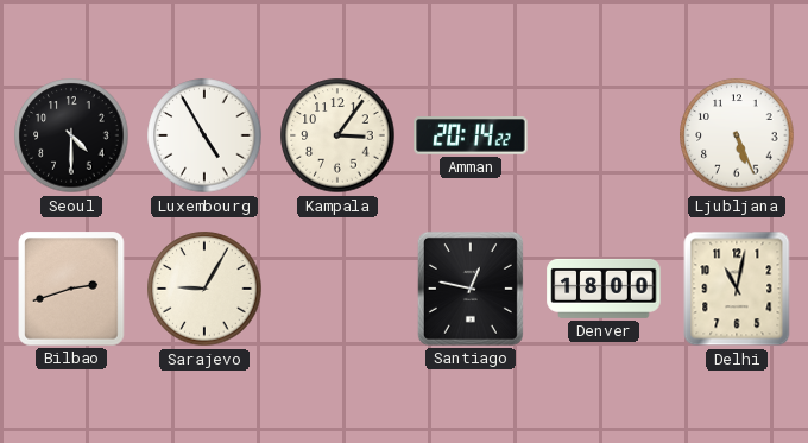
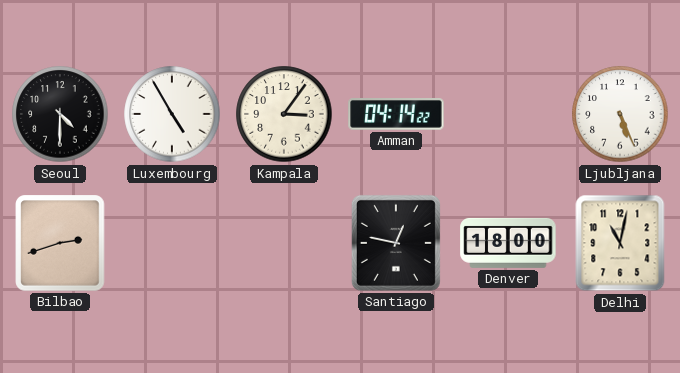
Amman: 20:14 -> 04:14 (396, 115)
Sarajevo: 9:05 -> none (204, 289)
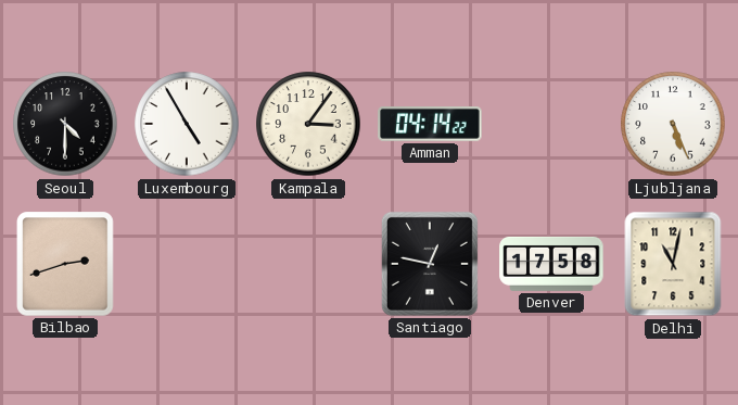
Denver: 18:00 -> 17:58 (551, 264)
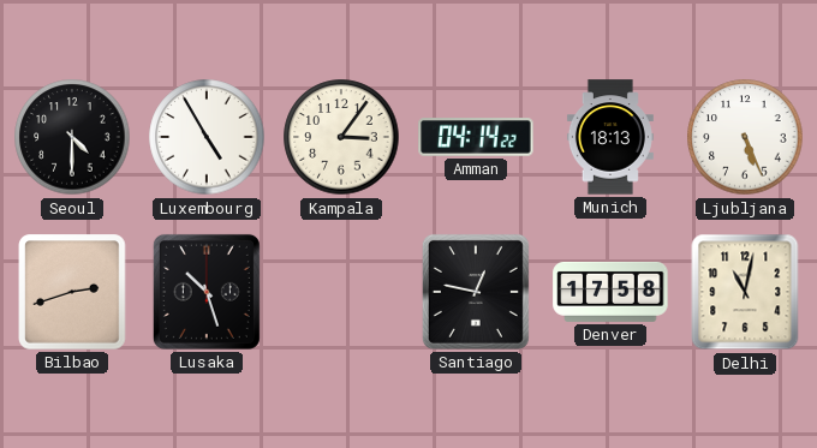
Munich: none -> 18:13 (610, 137)
Lusaka: none -> 10:27 (207, 292)
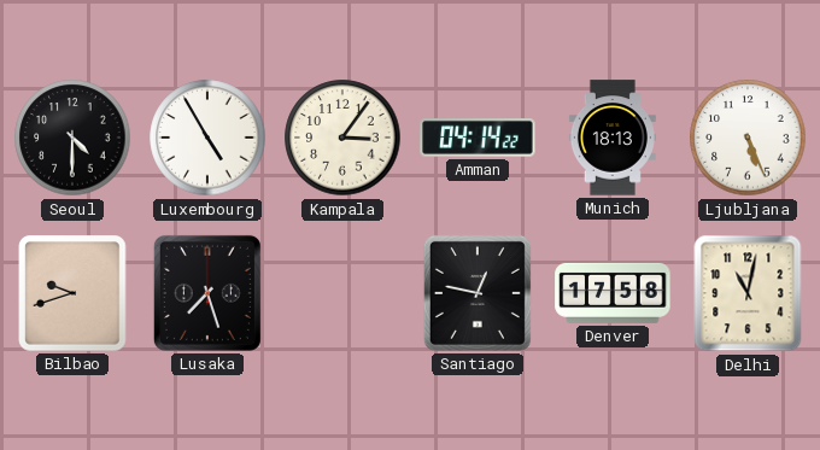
Bilbao: 2:42 -> 9:42 (72, 293)
Lusaka: 10:27 -> 7:27 (207, 293)
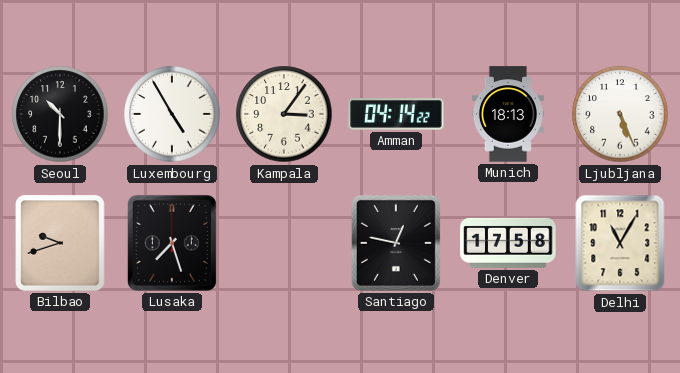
Seoul: 4:30 -> 10:30 (60, 114)
Delhi: 11:02 -> 11:05 (620, 243)
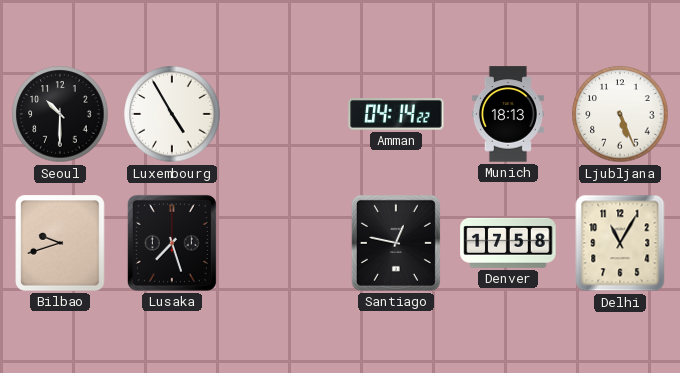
Kampala: 3:06 -> none (284, 114)
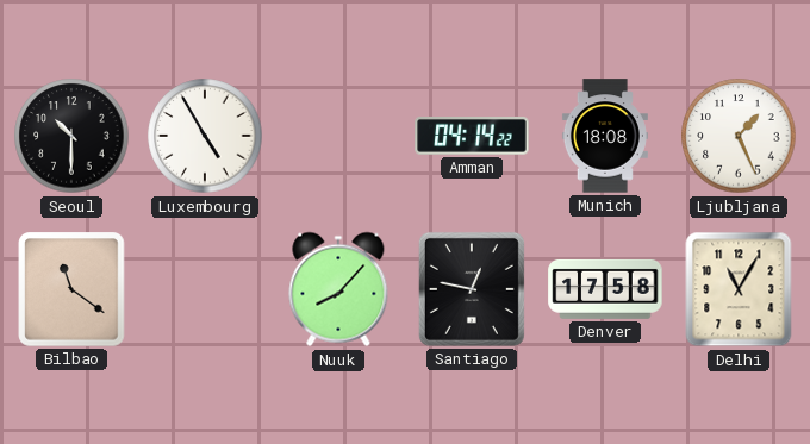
Munich: 18:13 -> 18:08 (605, 136)
Ljubljana: 5:26 -> 1:26 (739, 136)
Bilbao: 9:42 -> 11:21 (71, 289)
Lusaka: 7:27 -> none (172, 243)
Nuuk: none -> 8:07 (338, 289)
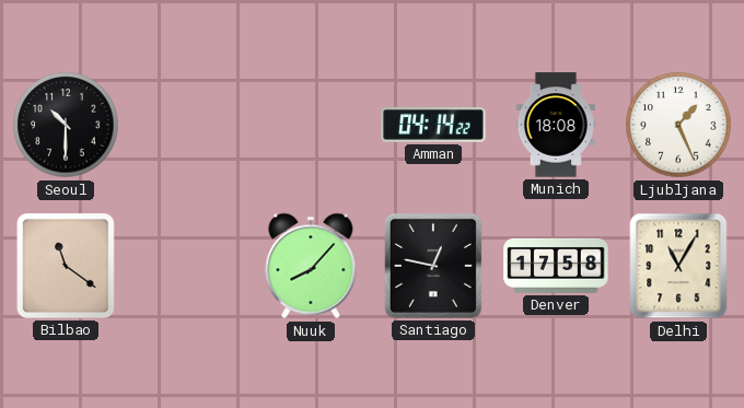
Luxembourg: 4:55 -> none (205, 136)
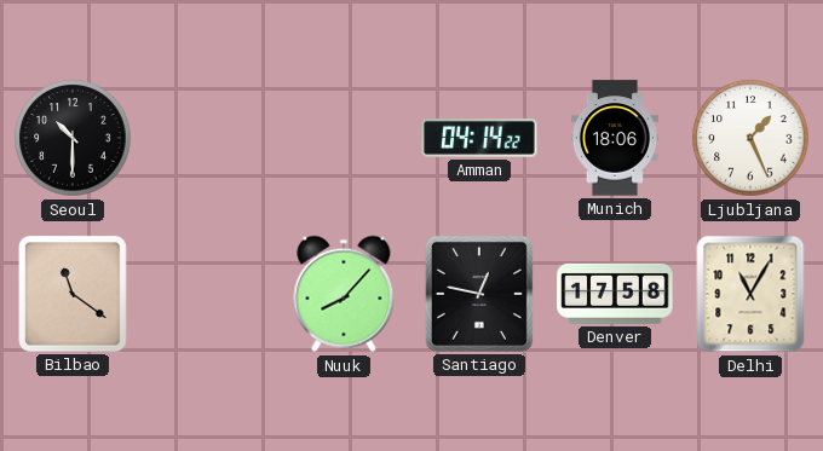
Munich: 18:08 -> 18:06 (615, 138)
